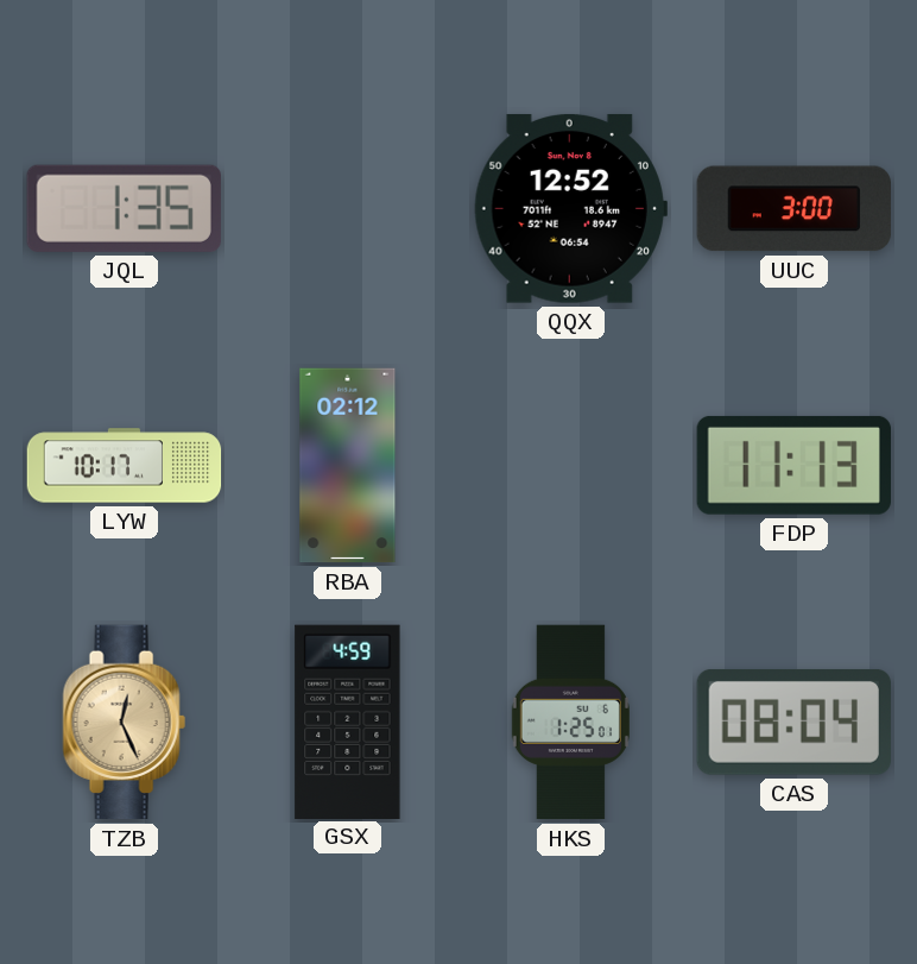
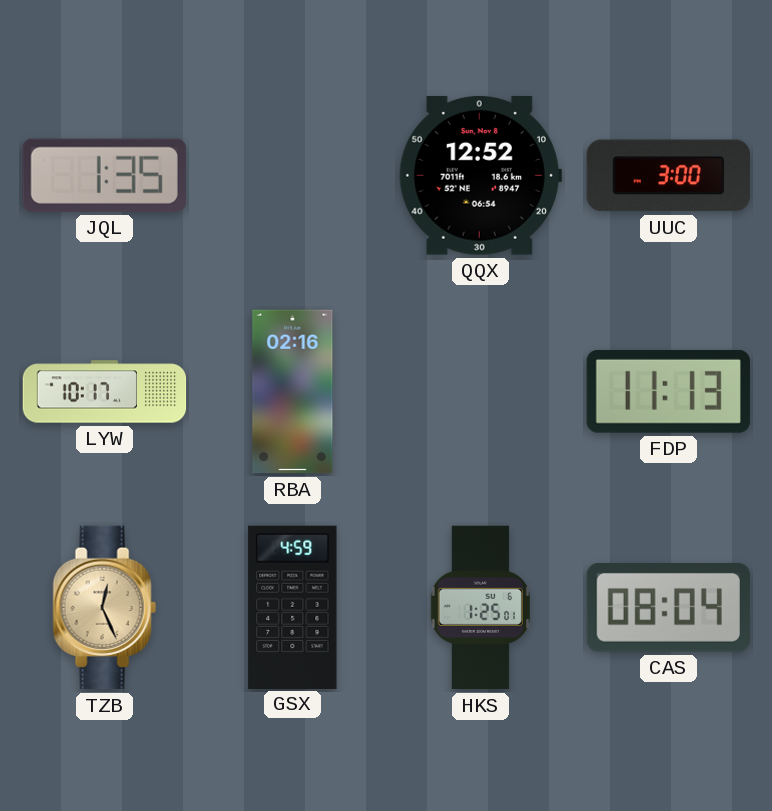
RBA: 02:12 -> 02:16 (293, 392)
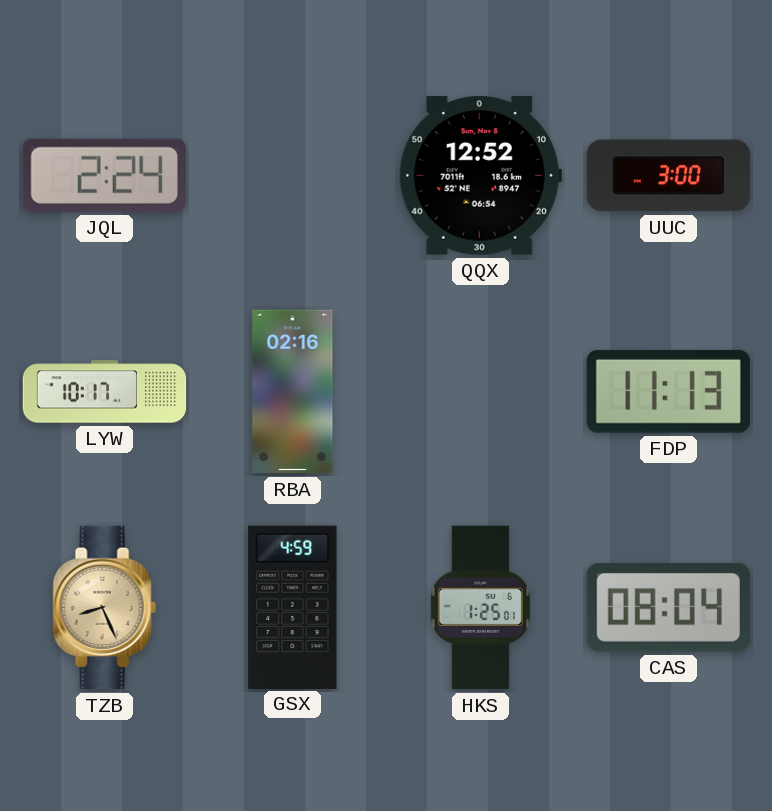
JQL: 1:35 -> 2:24 (104, 175)
TZB: 12:26 -> 8:26 (104, 608)
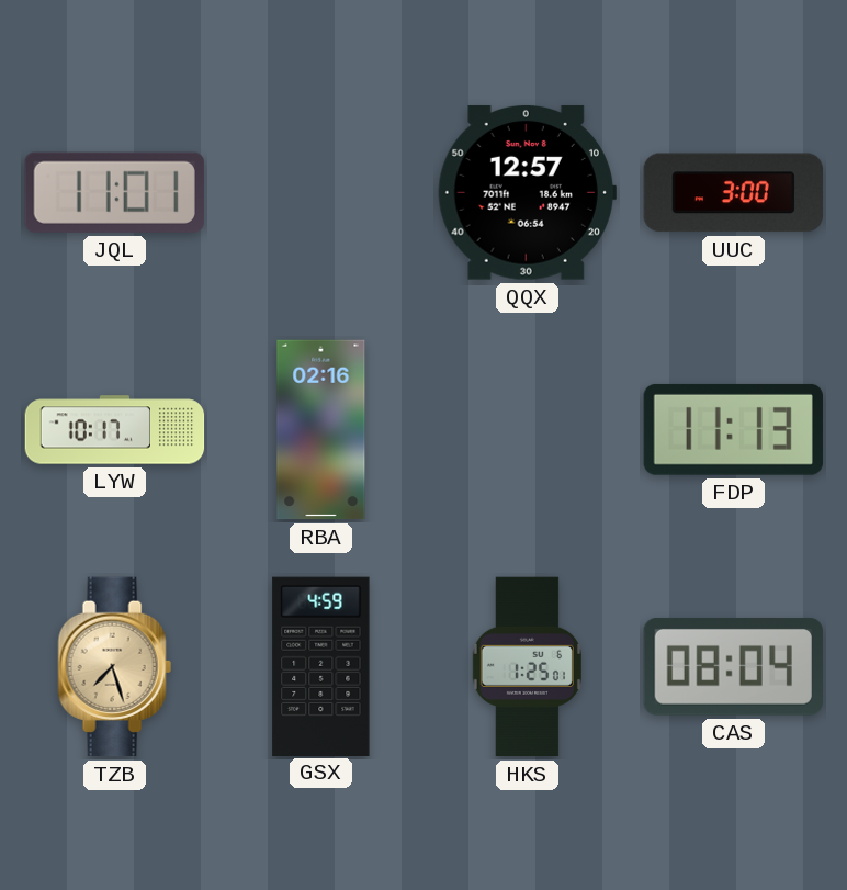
JQL: 2:24 -> 11:01 (114, 192)
QQX: 12:52 -> 12:57 (527, 192)
TZB: 8:26 -> 7:27 (114, 667)
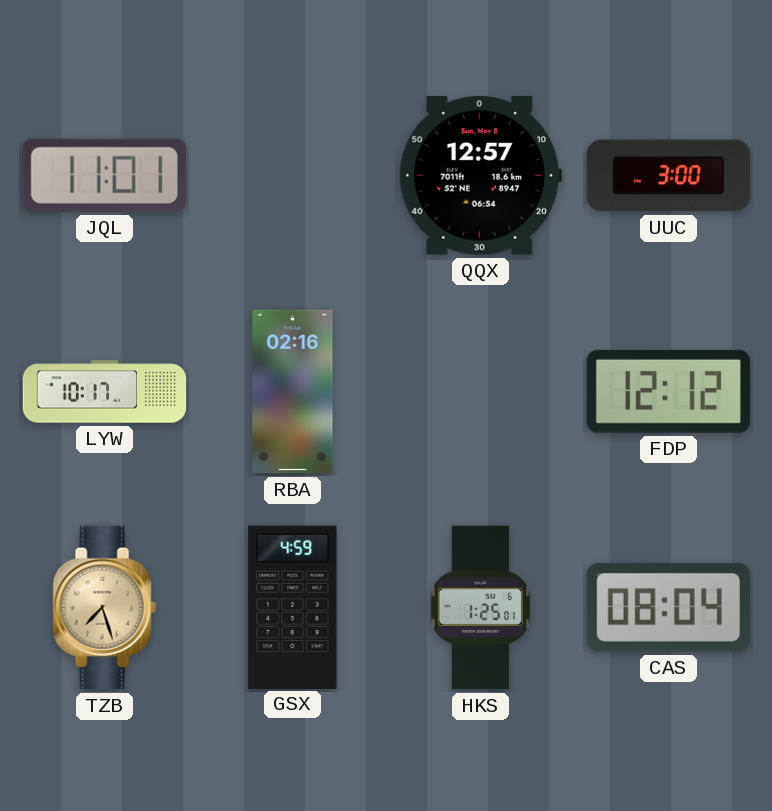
FDP: 11:13 -> 12:12 (668, 391)
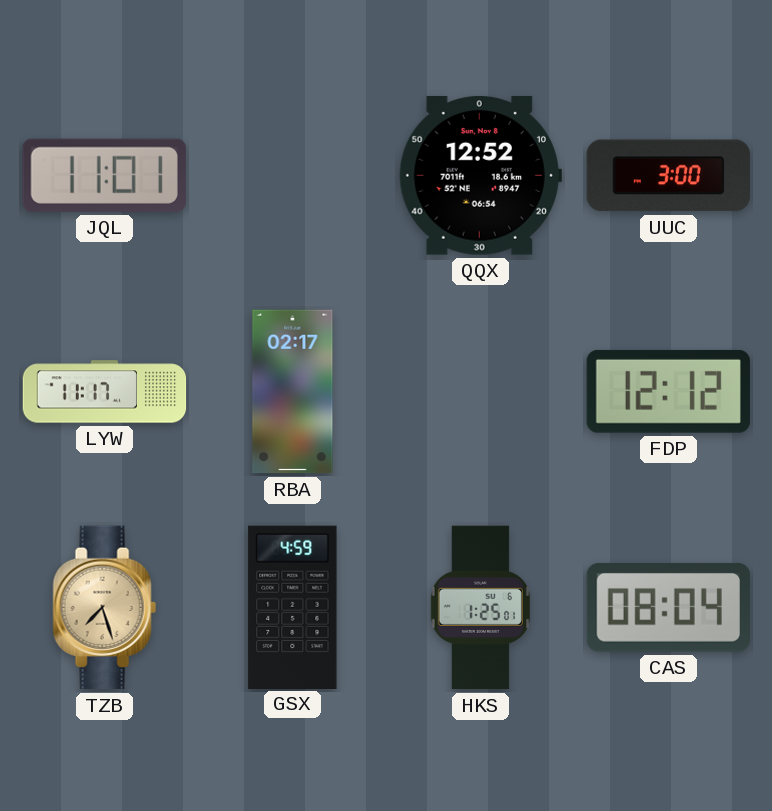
QQX: 12:57 -> 12:52 (480, 175)
LYW: 10:17 -> 11:17 (105, 392)
RBA: 02:16 -> 02:17 (293, 392)
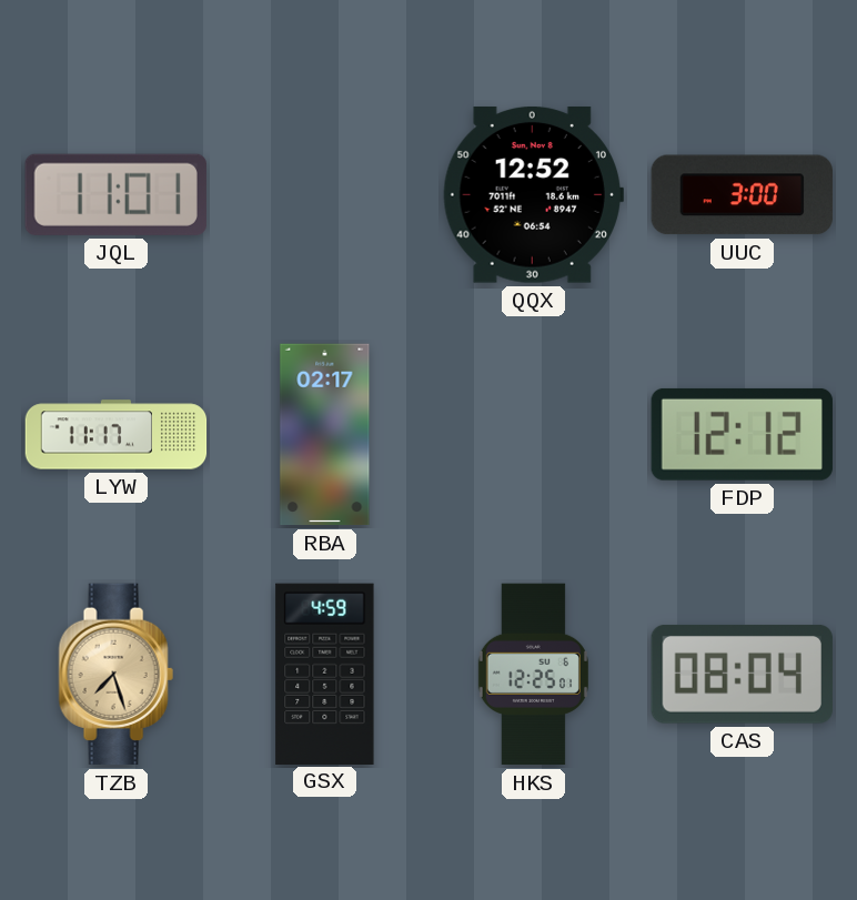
HKS: 1:25 -> 12:25 (533, 675)
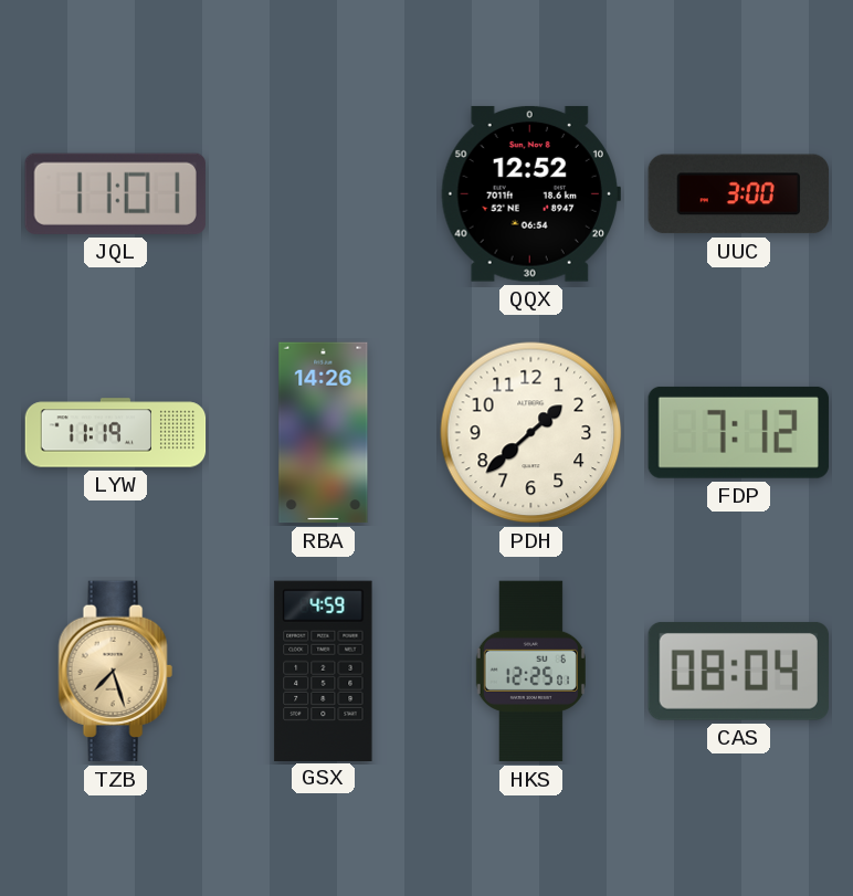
LYW: 11:17 -> 11:19 (116, 433)
RBA: 02:17 -> 14:26 (324, 433)
PDH: none -> 1:38 (531, 433)
FDP: 12:12 -> 7:12 (738, 432)
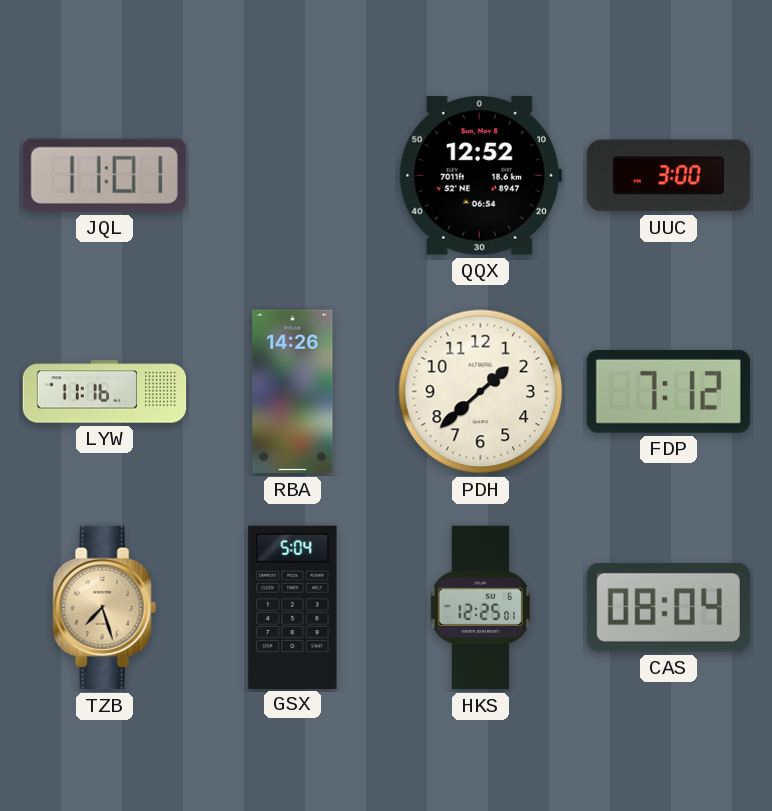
LYW: 11:19 -> 11:16 (105, 392)
GSX: 4:59 -> 5:04 (293, 607)
